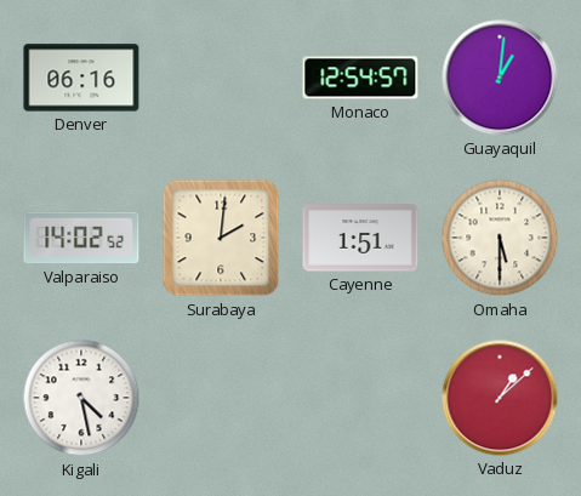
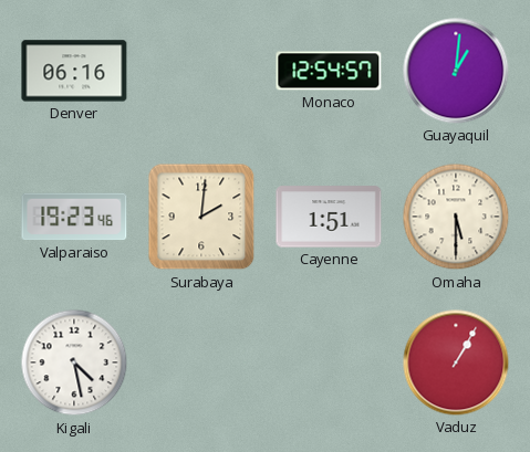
Valparaiso: 14:02 -> 19:23 (74, 217)
Vaduz: 1:08 -> 1:05 (456, 362)
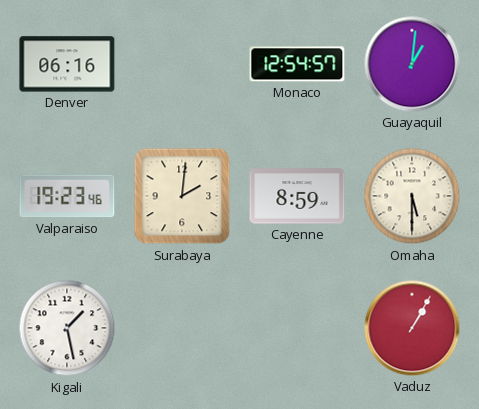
Cayenne: 1:51 -> 8:59 (297, 196)
Kigali: 4:28 -> 1:28 (67, 328)
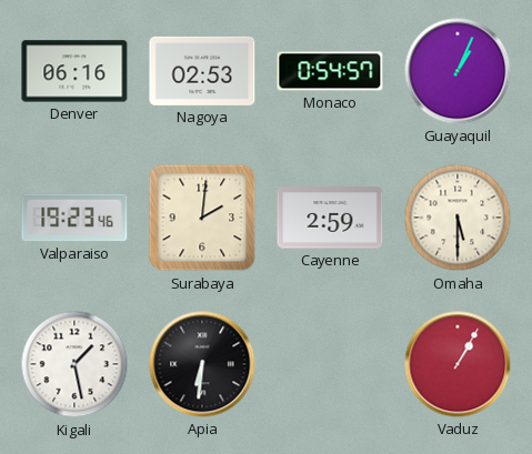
Nagoya: none -> 02:53 (202, 71)
Monaco: 12:54 -> 0:54 (330, 71)
Guayaquil: 1:01 -> 1:04 (458, 71)
Cayenne: 8:59 -> 2:59 (330, 218)
Apia: none -> 6:31 (202, 364)
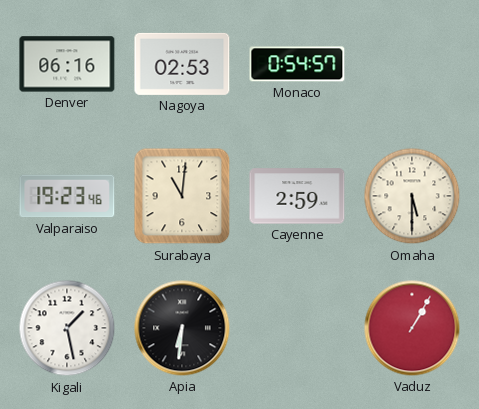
Guayaquil: 1:04 -> none (458, 71)
Surabaya: 2:01 -> 11:01 (182, 196)
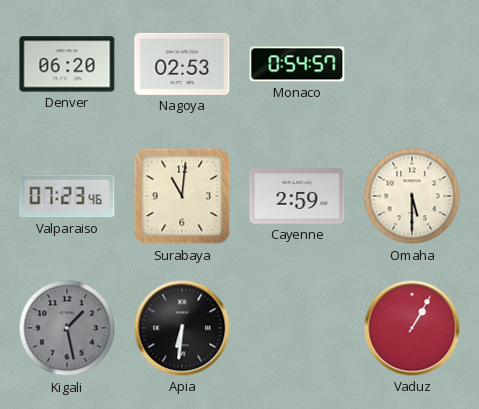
Denver: 06:16 -> 06:20 (67, 64)
Valparaiso: 19:23 -> 07:23 (67, 196)
Kigali dial: white -> grey (67, 328)
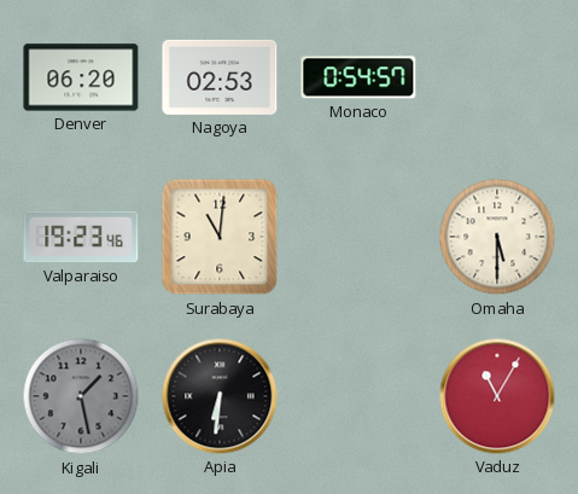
Valparaiso: 07:23 -> 19:23 (81, 237)
Cayenne: 2:59 -> none (297, 196)
Vaduz: 1:05 -> 11:05 (497, 396)
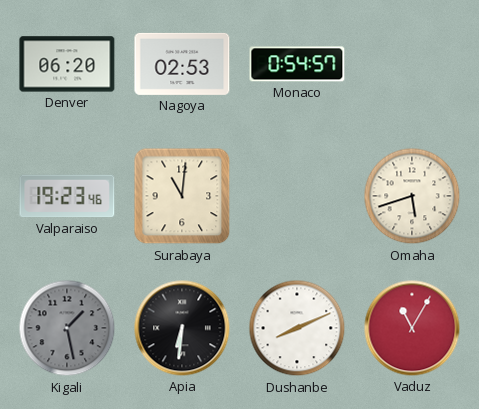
Omaha: 5:30 -> 5:42 (412, 196)
Dushanbe: none -> 8:11 (297, 328)
